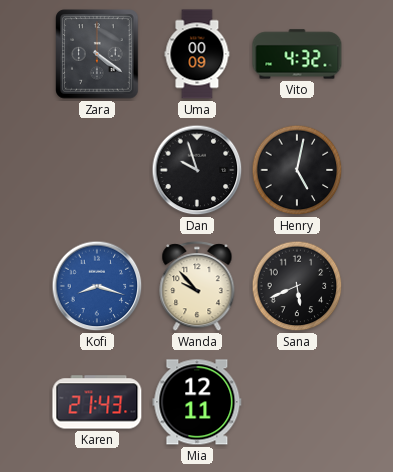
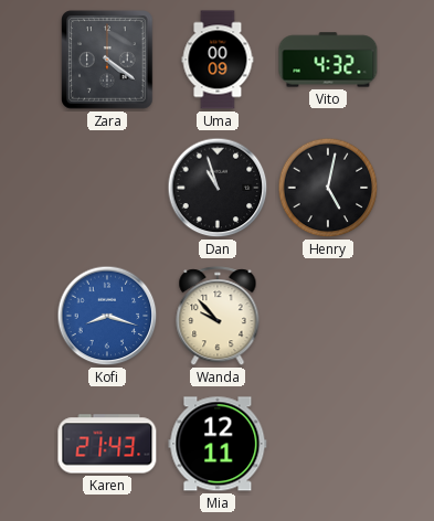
Dan: 9:57 -> 10:57 (218, 188)
Sana: 5:41 -> none (297, 286)
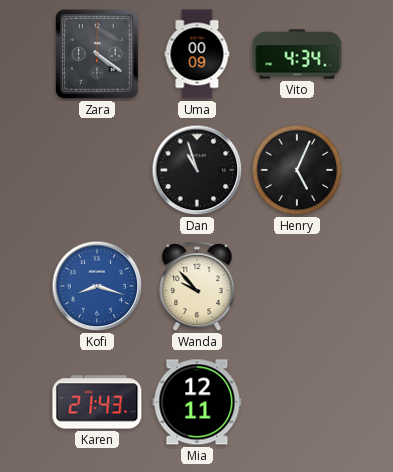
Vito: 4:32 -> 4:34 (297, 54)
Henry: 5:02 -> 5:04 (297, 170)
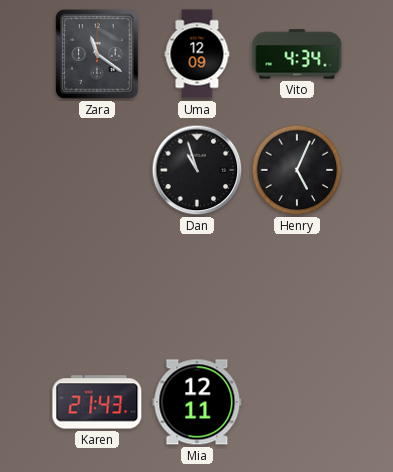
Zara: 4:21 -> 11:21 (97, 54)
Uma: 00:09 -> 12:09 (197, 54)
Kofi: 8:18 -> none (97, 286)
Wanda: 9:53 -> none (197, 287)
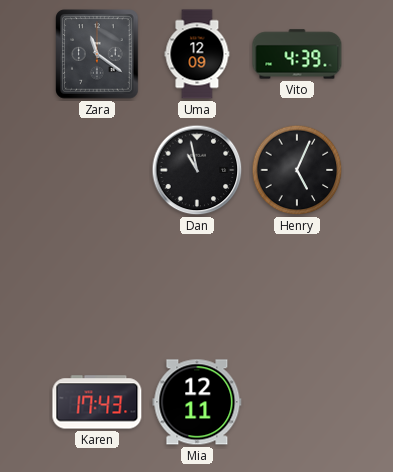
Vito: 4:34 -> 4:39 (297, 54)
Dan: 10:57 -> 10:58 (197, 170)
Karen: 21:43 -> 17:43 (97, 402)
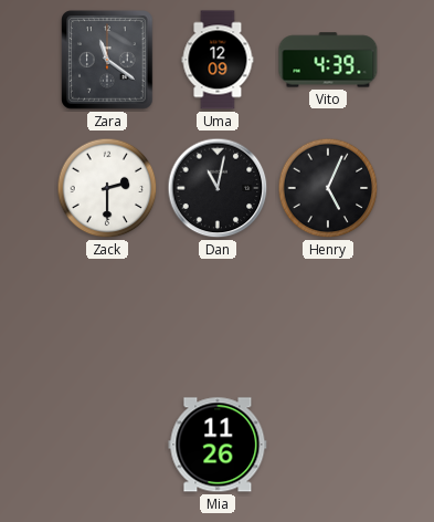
Zack: none -> 2:30 (107, 188)
Dan: 10:58 -> 11:02 (218, 188)
Karen: 17:43 -> none (97, 402)
Mia: 12:11 -> 11:26 (218, 445)
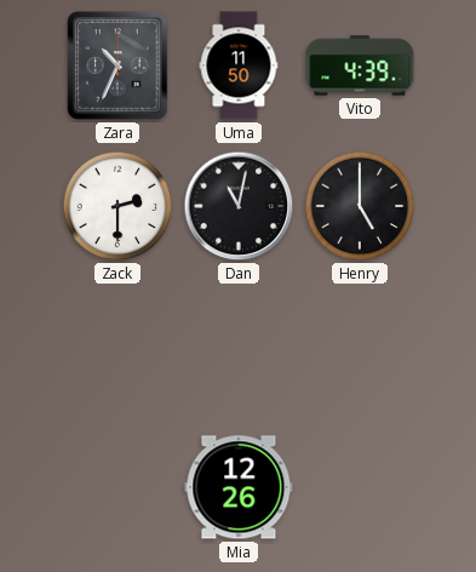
Zara: 11:21 -> 10:34 (117, 65)
Uma: 12:09 -> 11:50 (239, 65)
Henry: 5:04 -> 5:00 (360, 206)
Mia: 11:26 -> 12:26 (239, 487)
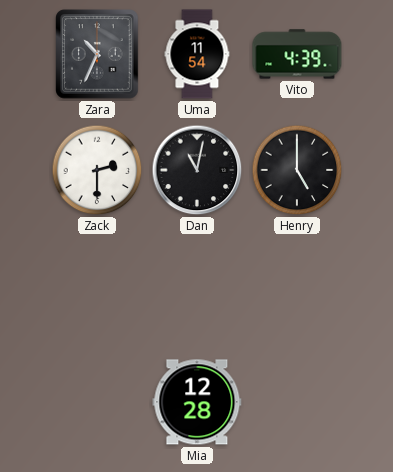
Uma: 11:50 -> 11:54 (197, 54)
Mia: 12:26 -> 12:28 (197, 402)
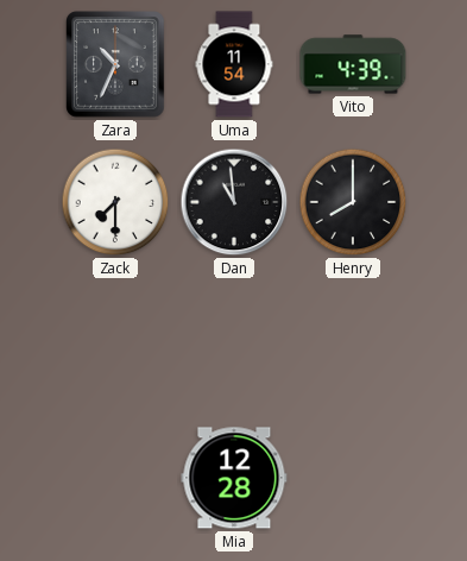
Zack: 2:30 -> 7:30 (115, 202)
Dan: 11:02 -> 10:59 (234, 202)
Henry: 5:00 -> 8:00 (353, 202)
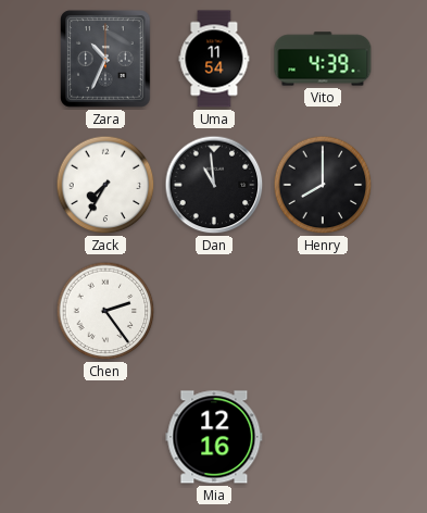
Zack: 7:30 -> 7:35 (105, 185)
Chen: none -> 2:24 (105, 311)
Mia: 12:28 -> 12:16 (214, 437)
